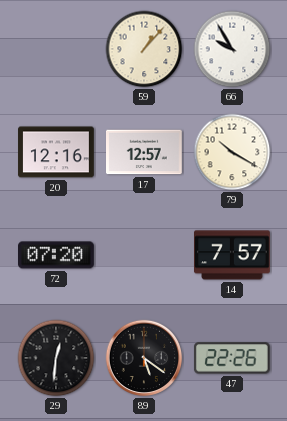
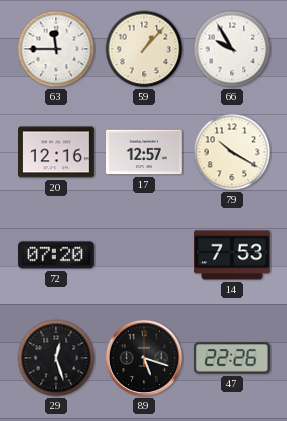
63: none -> 11:45 (56, 49)
14: 7:57 -> 7:53 (233, 255)
29: 12:31 -> 12:27 (56, 358)
89: 5:21 -> 5:18 (144, 358)
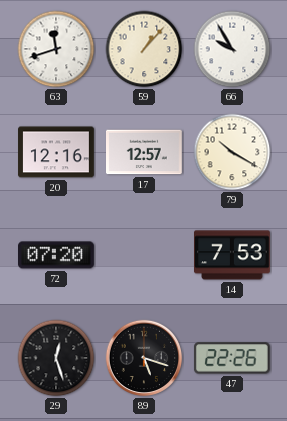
63: 11:45 -> 11:42 (56, 49)
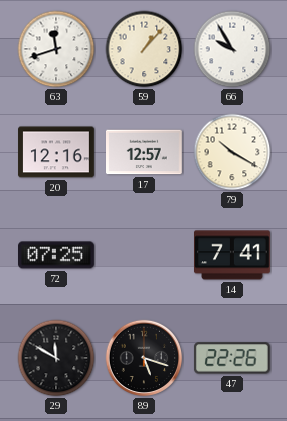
72: 07:20 -> 07:25 (57, 255)
14: 7:53 -> 7:41 (233, 255)
29: 12:27 -> 11:50 (56, 358)
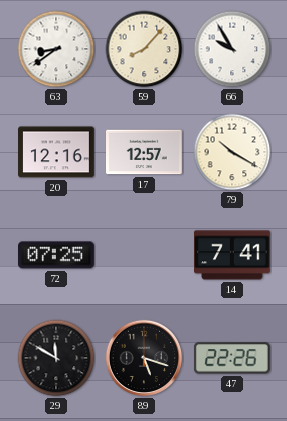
63: 11:42 -> 8:39 (56, 49)
59: 1:07 -> 8:07 (144, 49)
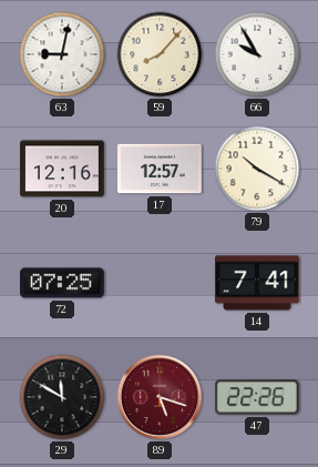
63: 8:39 -> 9:02 (62, 54)
89 dial: black -> burgundy (160, 397)
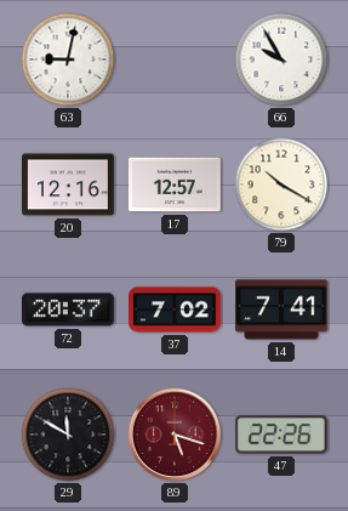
59: 8:07 -> none (160, 54)
72: 07:25 -> 20:37 (69, 310)
37: none -> 7:02 (175, 310)
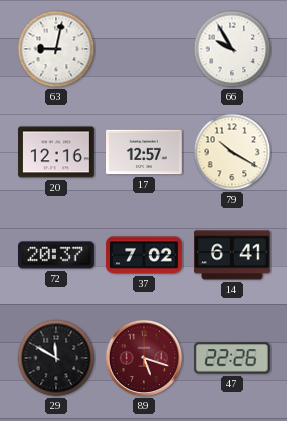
14: 7:41 -> 6:41 (233, 255)
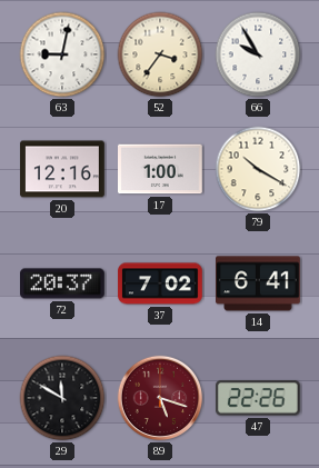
52: none -> 3:36 (160, 54)
17: 12:57 -> 1:00 (161, 169)
